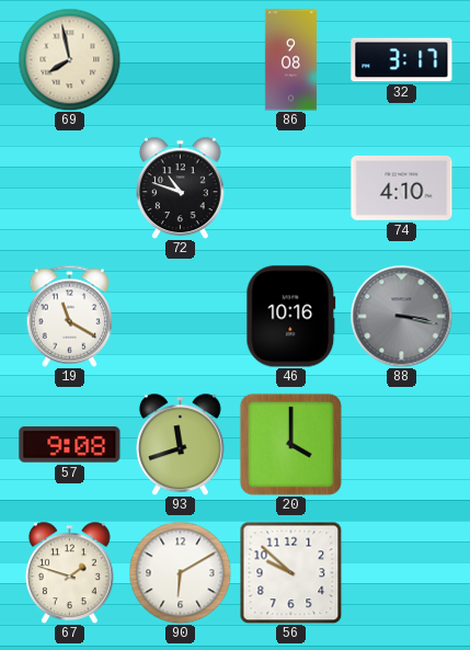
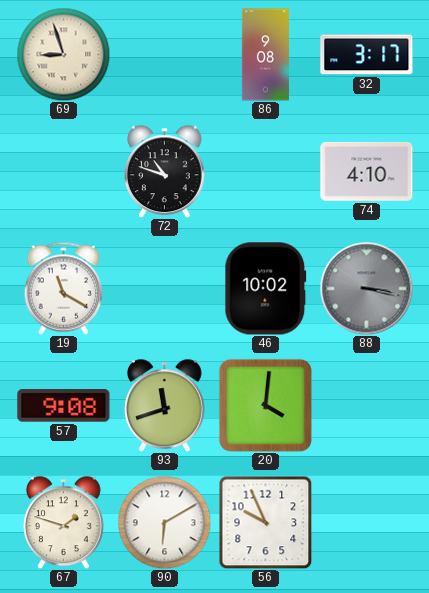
69: 7:58 -> 8:57 (63, 54)
46: 10:16 -> 10:02 (266, 289)
20: 4:00 -> 4:01 (265, 405)
56: 9:52 -> 9:56 (265, 522)
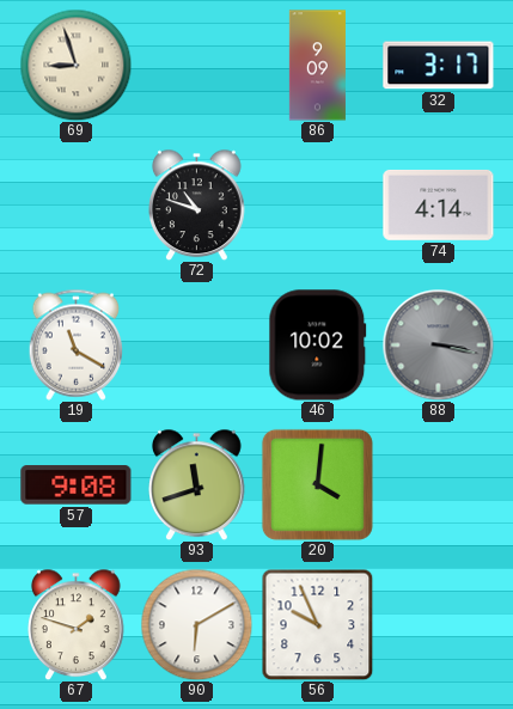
86: 9:08 -> 9:09 (317, 66)
74: 4:10 -> 4:14 (439, 204)
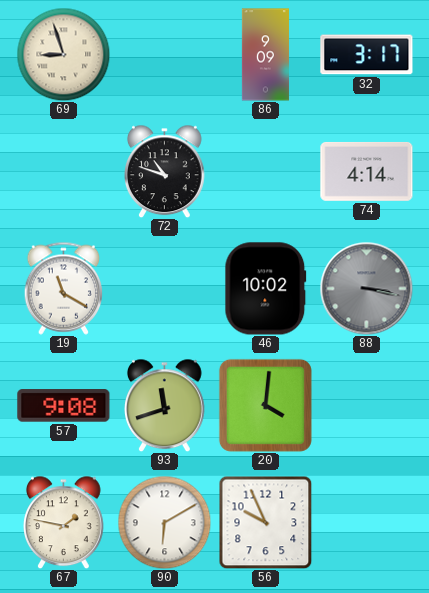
67: 1:48 -> 1:47 (64, 522)
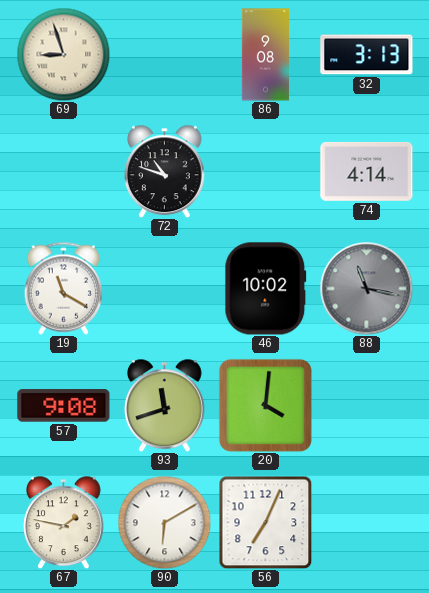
86: 9:09 -> 9:08 (265, 55)
32: 3:17 -> 3:13 (367, 55)
88: 3:17 -> 11:17 (366, 288)
56: 9:56 -> 7:04 (265, 522)
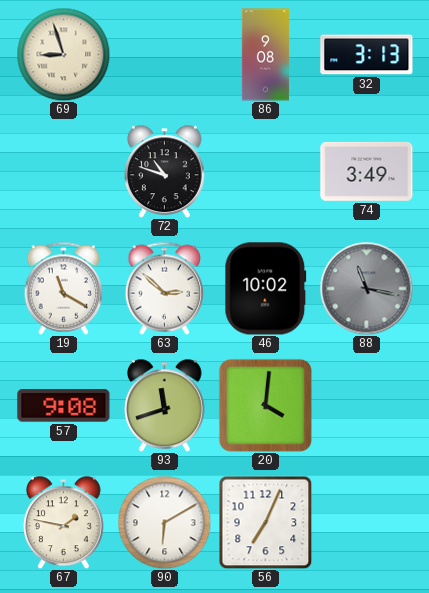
74: 4:14 -> 3:49 (367, 171)
63: none -> 2:52 (165, 288)
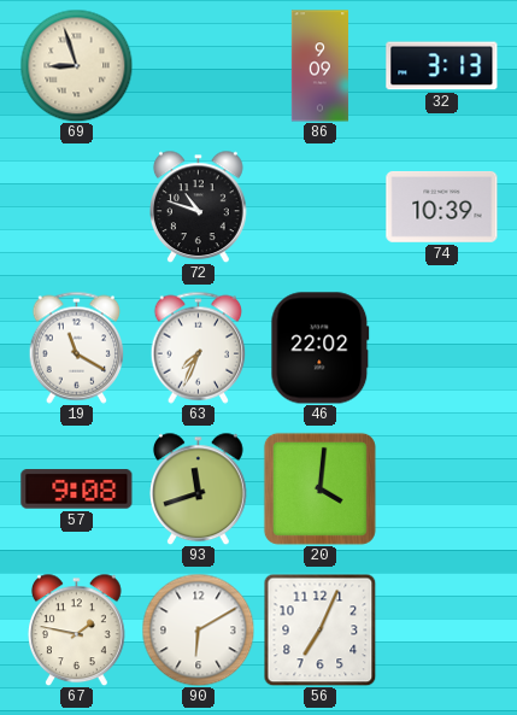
86: 9:08 -> 9:09 (319, 66)
74: 3:49 -> 10:39 (442, 206)
63: 2:52 -> 7:34 (199, 347)
46: 10:02 -> 22:02 (321, 348)
88: 11:17 -> none (366, 288)
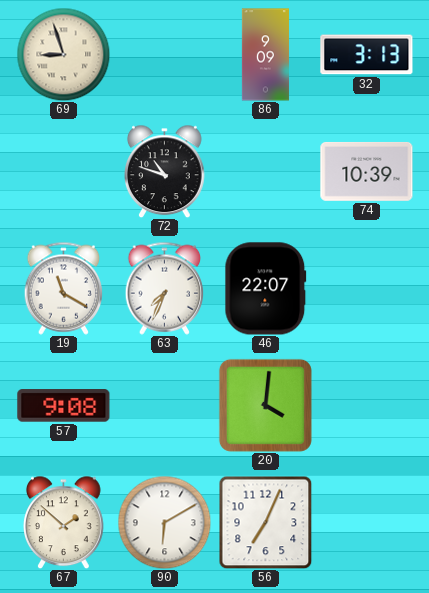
46: 22:02 -> 22:07 (266, 289)
93: 11:42 -> none (199, 488)
67: 1:47 -> 1:52 (64, 522)
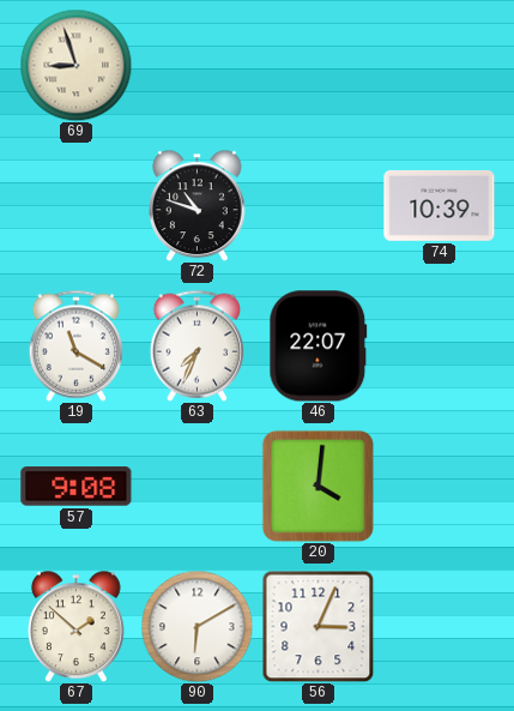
86: 9:09 -> none (265, 55)
32: 3:13 -> none (367, 55)
56: 7:04 -> 3:04 (318, 626)
